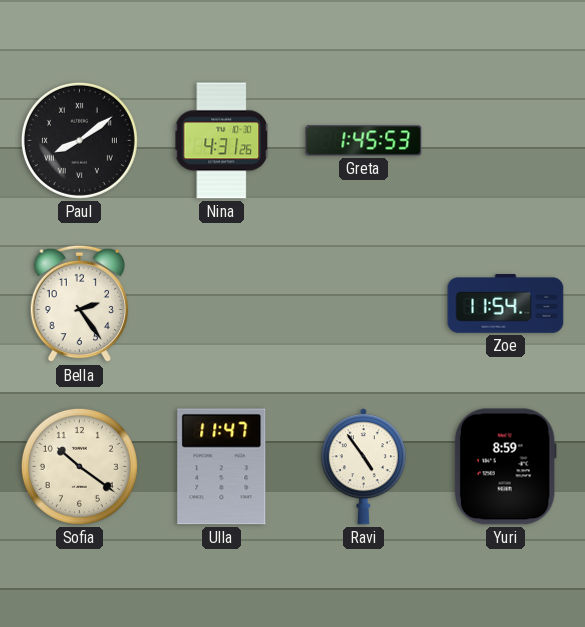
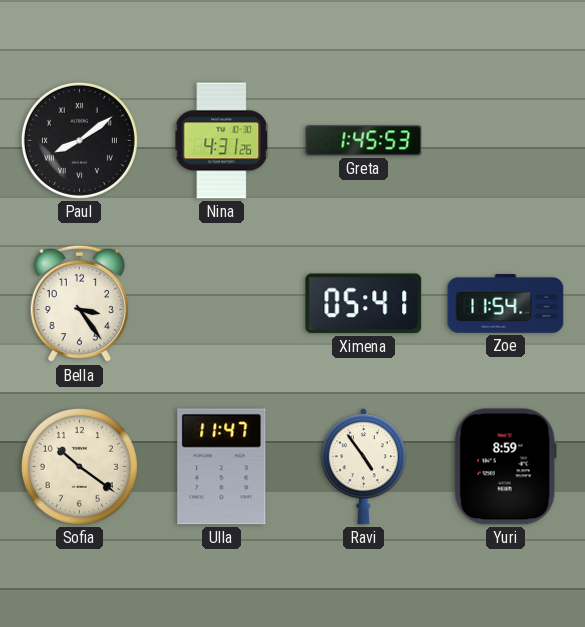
Bella: 2:24 -> 3:24 (79, 304)
Ximena: none -> 05:41 (364, 304)
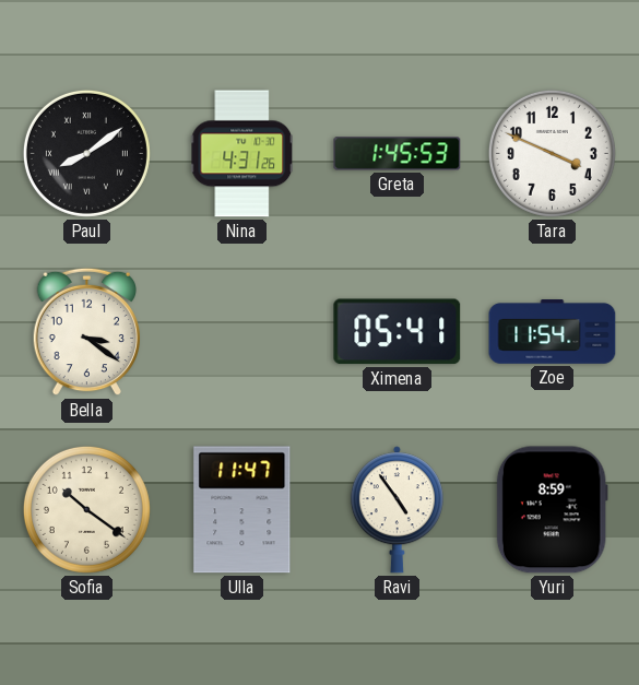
Tara: none -> 3:49 (552, 153)
Bella: 3:24 -> 3:21 (86, 332)
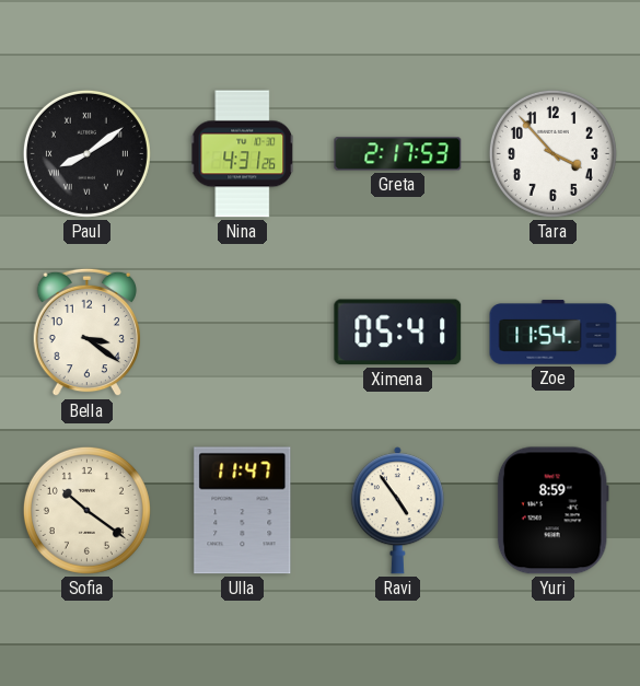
Greta: 1:45 -> 2:17 (398, 154)
Tara: 3:49 -> 3:53 (552, 153)
